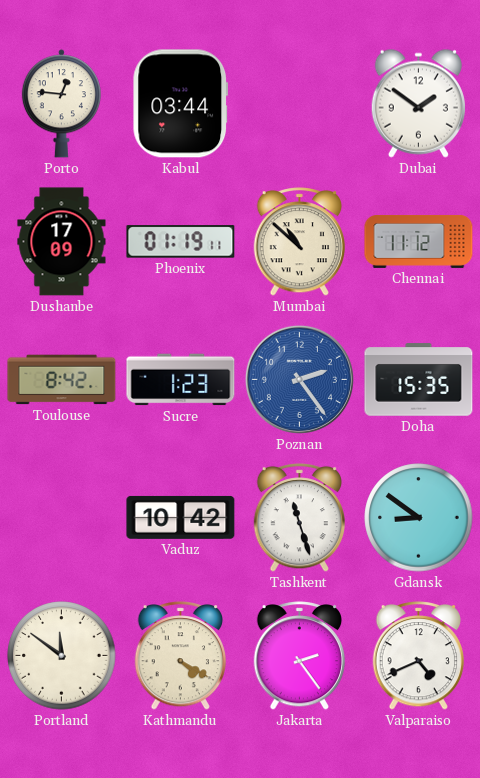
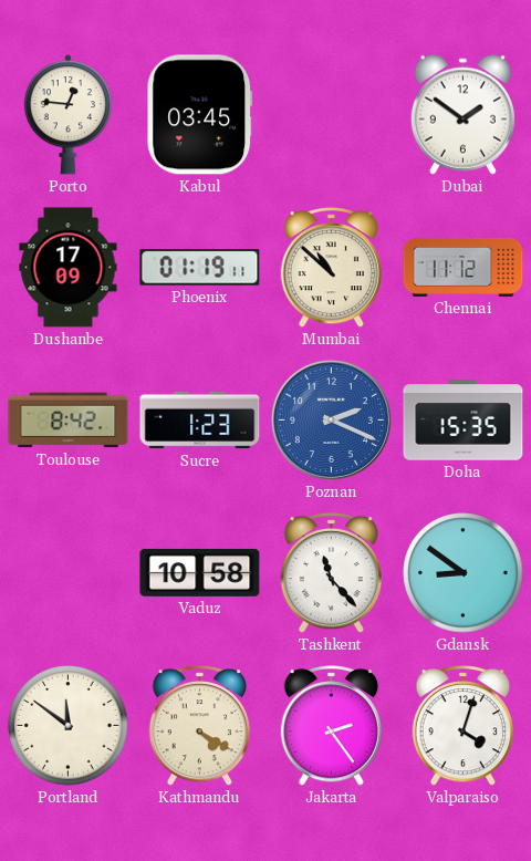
Kabul: 03:44 -> 03:45 (200, 115)
Poznan: 2:24 -> 2:19 (331, 419)
Vaduz: 10:42 -> 10:58 (200, 572)
Tashkent: 11:27 -> 11:23 (331, 573)
Valparaiso: 4:41 -> 4:03 (462, 726)
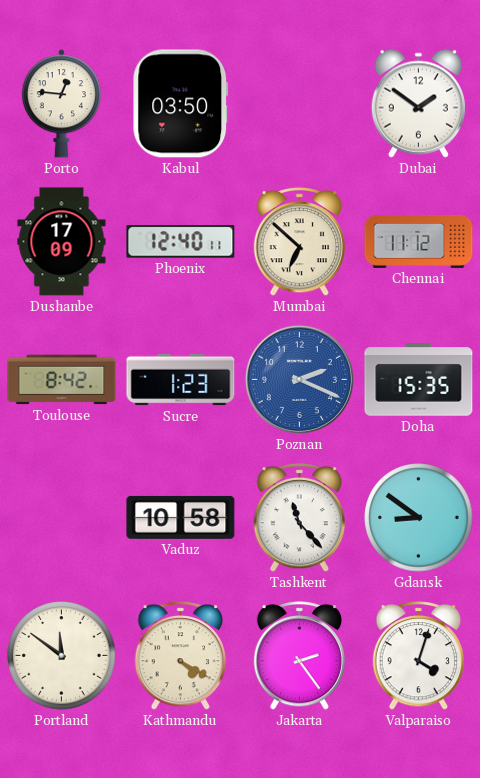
Kabul: 03:45 -> 03:50 (181, 104)
Phoenix: 01:19 -> 12:40 (181, 242)
Mumbai: 10:52 -> 6:52 (299, 242)
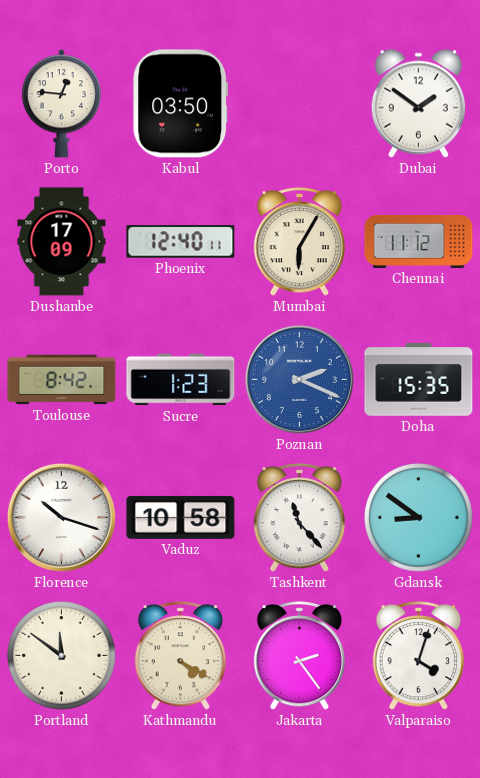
Mumbai: 6:52 -> 6:05 (299, 242)
Florence: none -> 10:18 (61, 517)
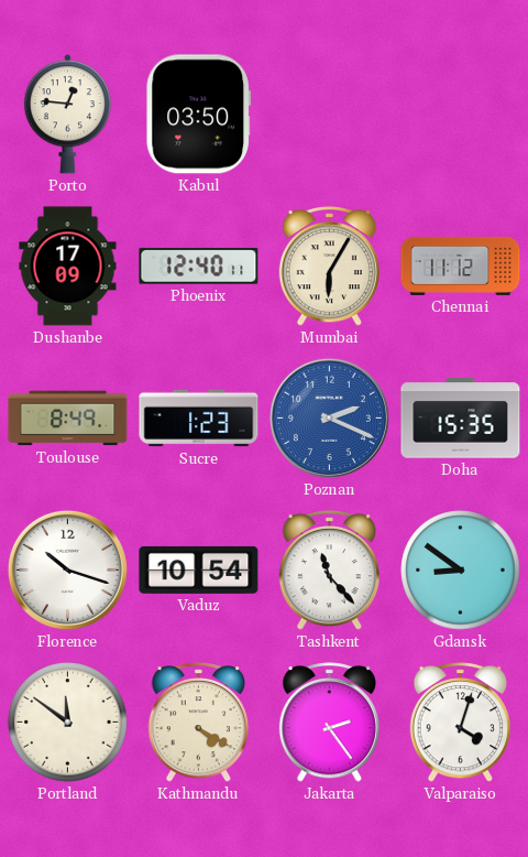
Dubai: 1:51 -> none (418, 103)
Toulouse: 8:42 -> 8:49 (68, 419)
Vaduz: 10:58 -> 10:54 (199, 569)
